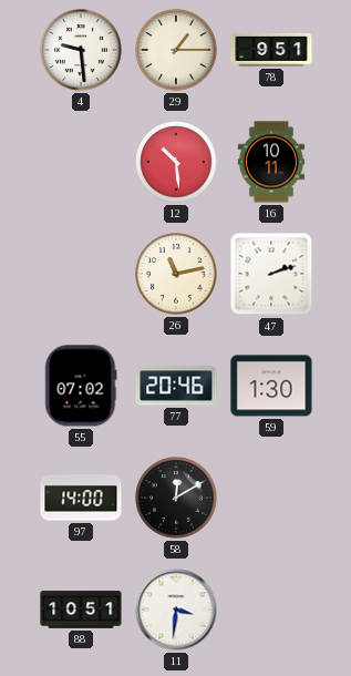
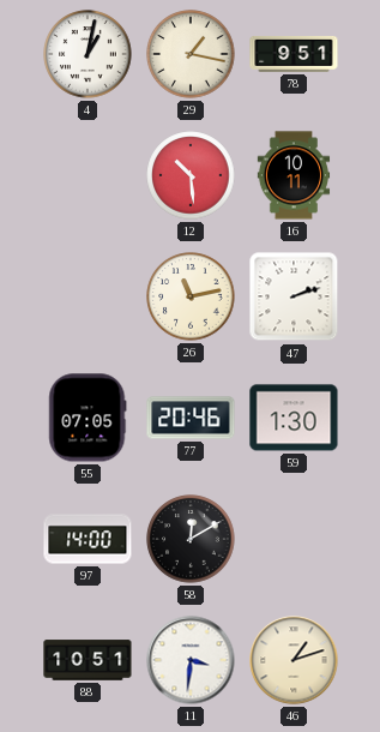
4: 9:29 -> 1:02 (88, 54)
29: 1:15 -> 1:17 (191, 54)
55: 07:02 -> 07:05 (88, 418)
46: none -> 1:12 (294, 660)
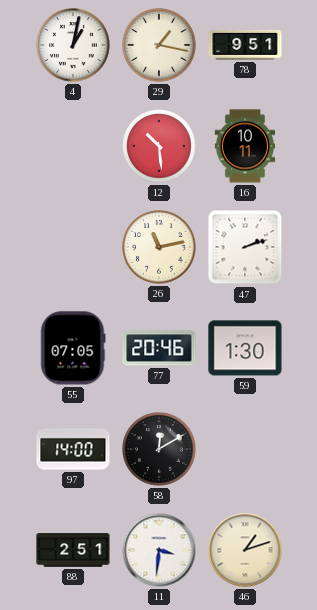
88: 10:51 -> 2:51 (73, 550)
